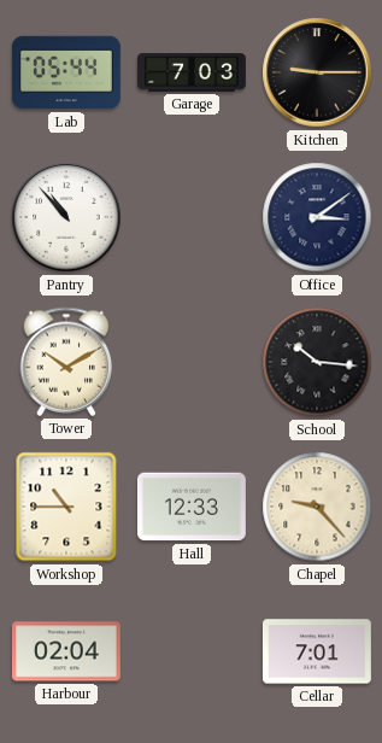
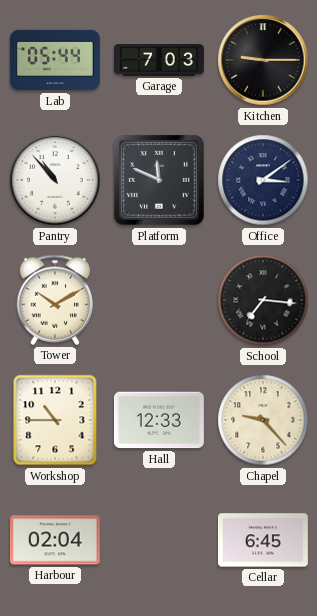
Platform: none -> 11:49 (159, 180)
School: 10:16 -> 7:16 (263, 300)
Cellar: 7:01 -> 6:45 (263, 540)
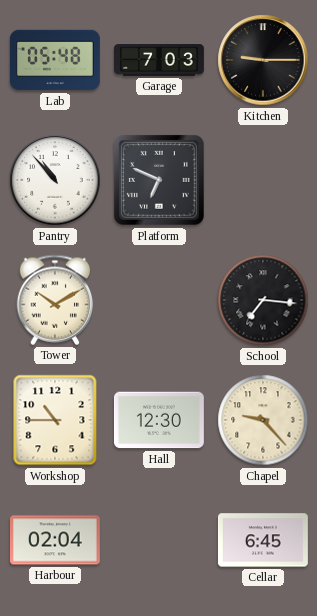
Lab: 05:44 -> 05:48 (55, 60)
Platform: 11:49 -> 6:49 (159, 180)
Office: 3:09 -> none (263, 180)
Hall: 12:33 -> 12:30 (159, 420)
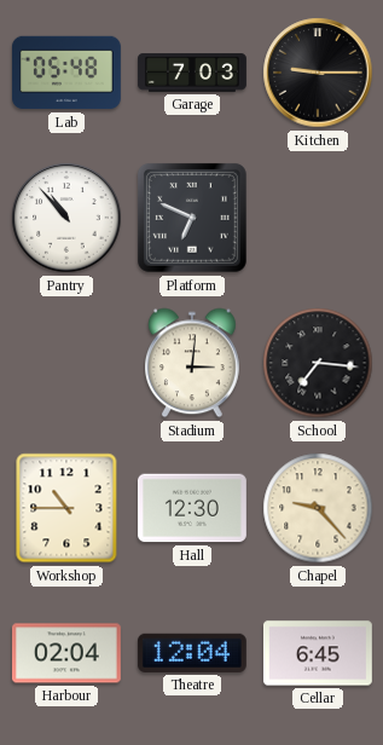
Tower: 10:10 -> none (55, 300)
Stadium: none -> 3:01 (193, 363)
Theatre: none -> 12:04 (192, 653)
